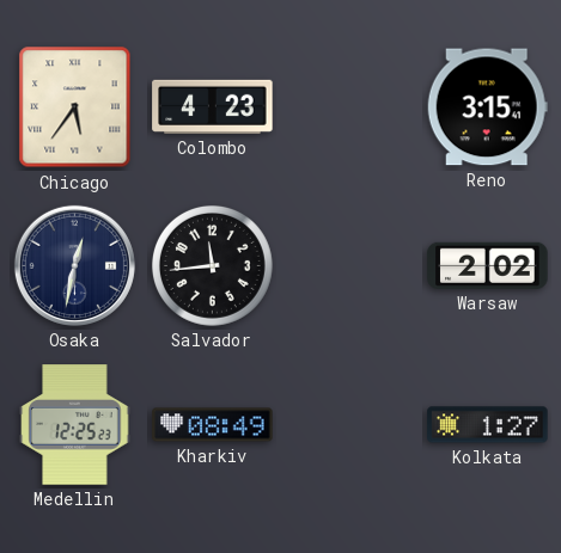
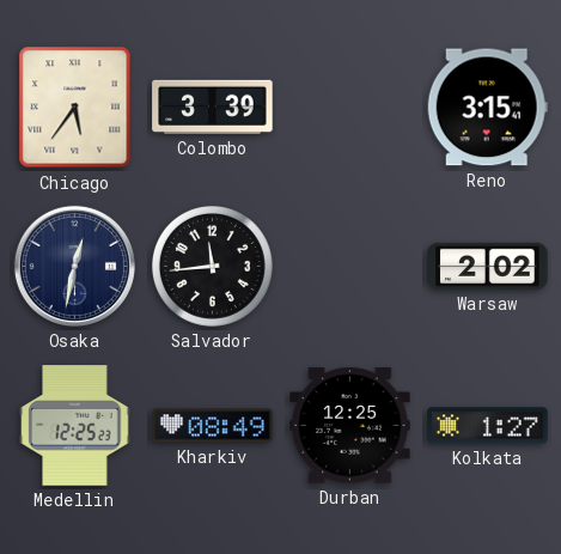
Colombo: 4:23 -> 3:39 (213, 106)
Durban: none -> 12:25 (350, 426)
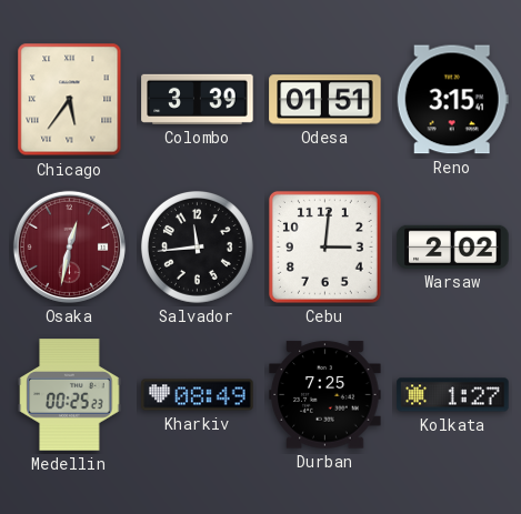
Odesa: none -> 01:51 (325, 100)
Osaka dial: navy -> burgundy (69, 246)
Cebu: none -> 3:01 (324, 246)
Medellin: 12:25 -> 00:25 (70, 395)
Durban: 12:25 -> 7:25 (325, 395)
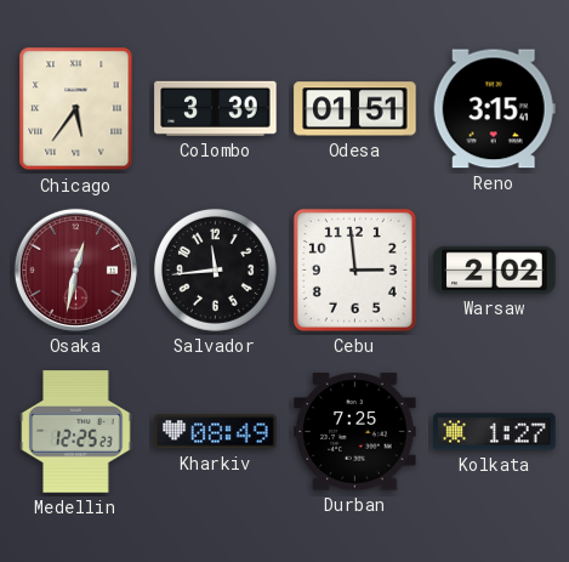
Cebu: 3:01 -> 2:59 (354, 269)
Medellin: 00:25 -> 12:25 (76, 432)
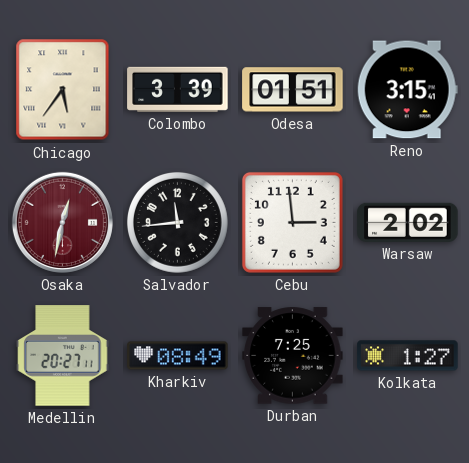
Medellin: 12:25 -> 20:27 (63, 356)
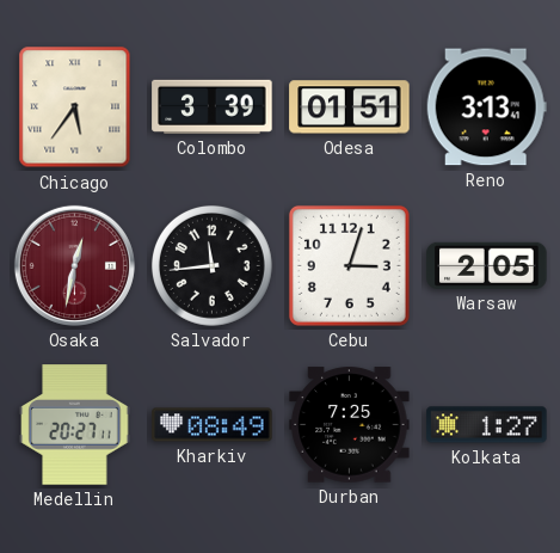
Reno: 3:15 -> 3:13 (486, 107)
Cebu: 2:59 -> 3:03 (349, 265)
Warsaw: 2:02 -> 2:05 (487, 265)
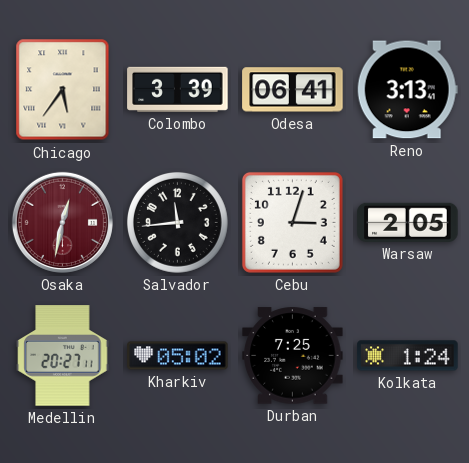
Odesa: 01:51 -> 06:41 (293, 90)
Kharkiv: 08:49 -> 05:02 (178, 356)
Kolkata: 1:27 -> 1:24 (408, 356)
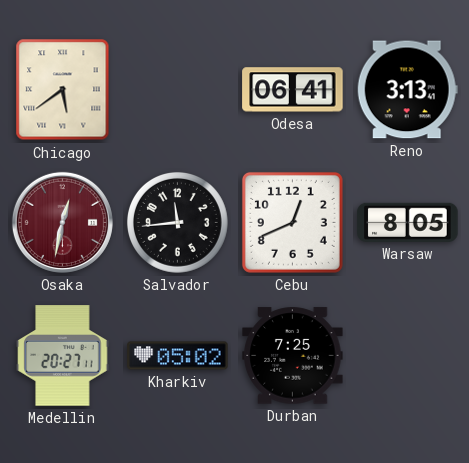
Chicago: 5:36 -> 5:39 (63, 90)
Colombo: 3:39 -> none (178, 89)
Cebu: 3:03 -> 12:41 (292, 222)
Warsaw: 2:05 -> 8:05 (408, 222)
Kolkata: 1:24 -> none (408, 356)
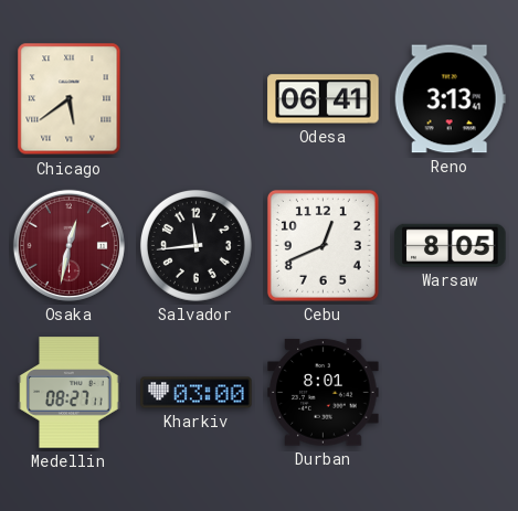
Medellin: 20:27 -> 08:27 (70, 393)
Kharkiv: 05:02 -> 03:00 (197, 393)
Durban: 7:25 -> 8:01 (324, 393)
